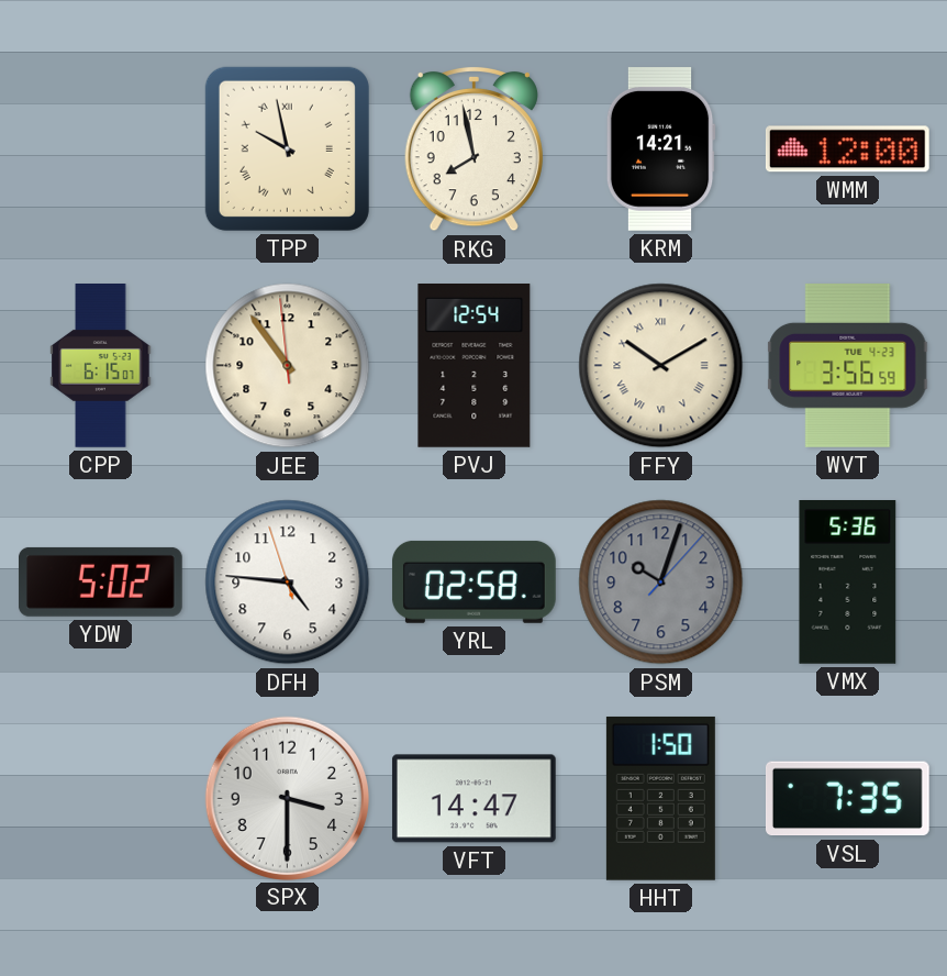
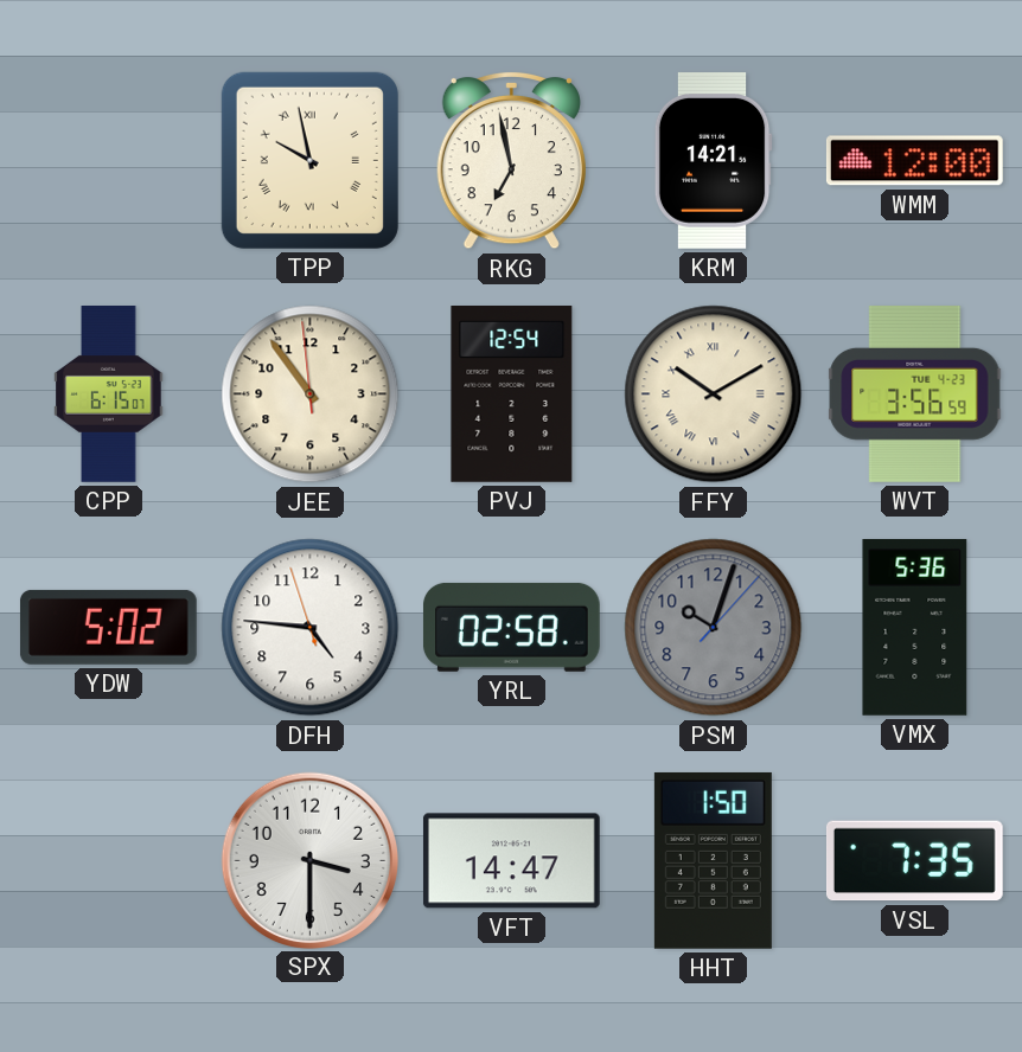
RKG: 7:58 -> 6:58 (511, 160)
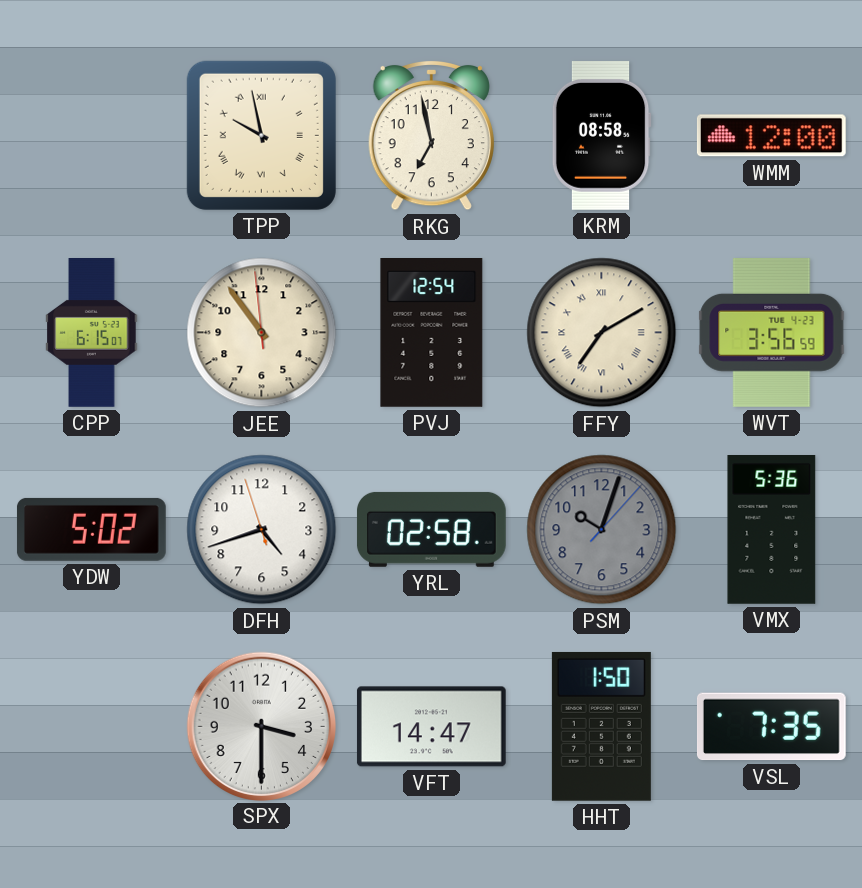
KRM: 14:21 -> 08:58 (601, 135)
FFY: 10:10 -> 7:10 (602, 333)
DFH: 4:45 -> 4:41 (262, 530)
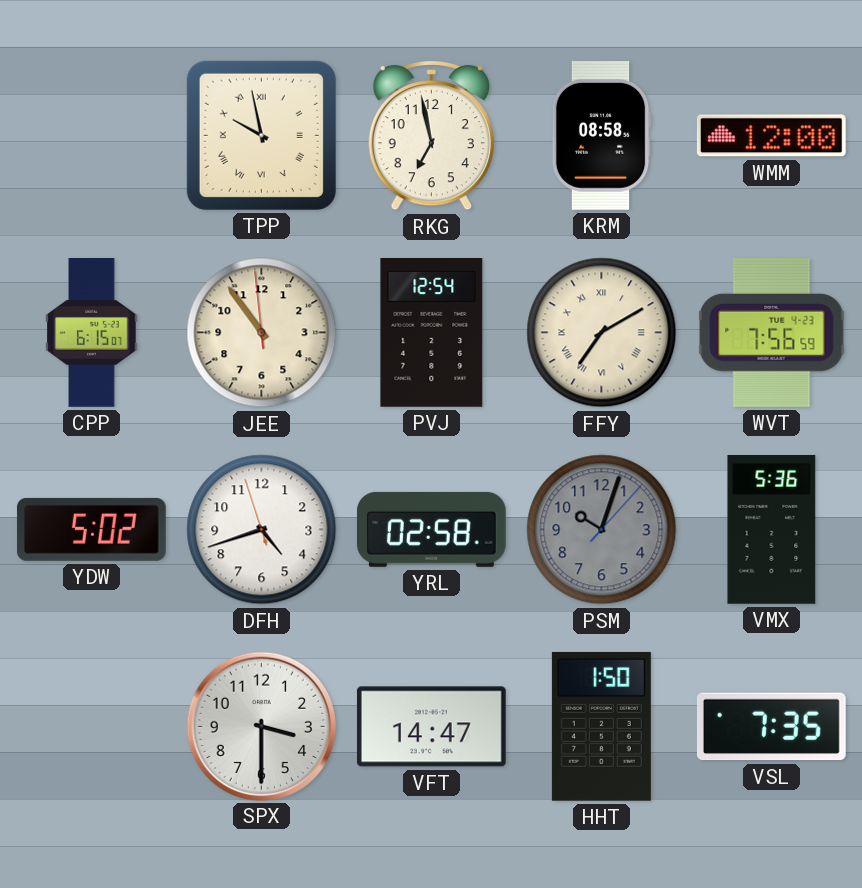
WVT: 3:56 -> 7:56 (772, 332)
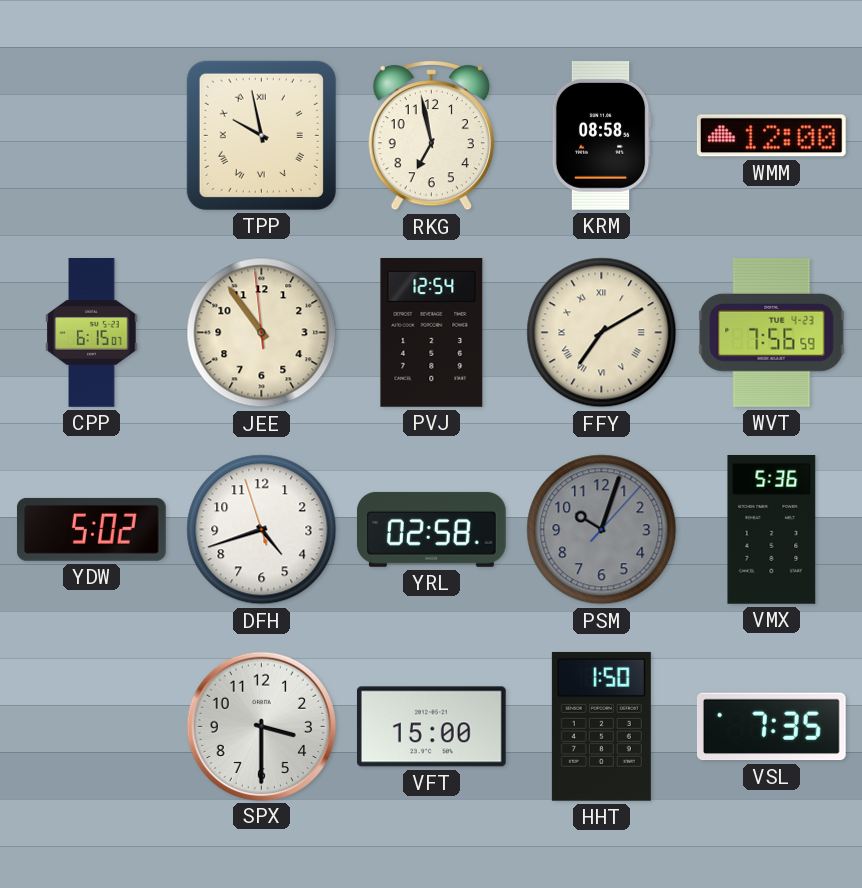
VFT: 14:47 -> 15:00 (431, 727)
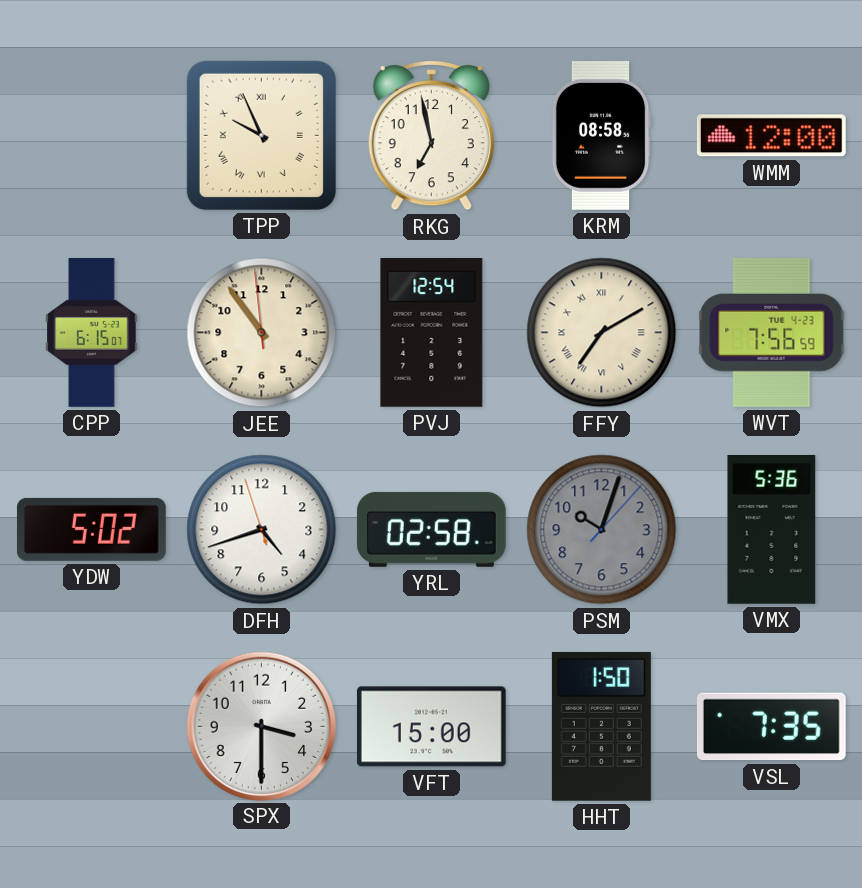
TPP: 9:58 -> 9:56 (261, 135)
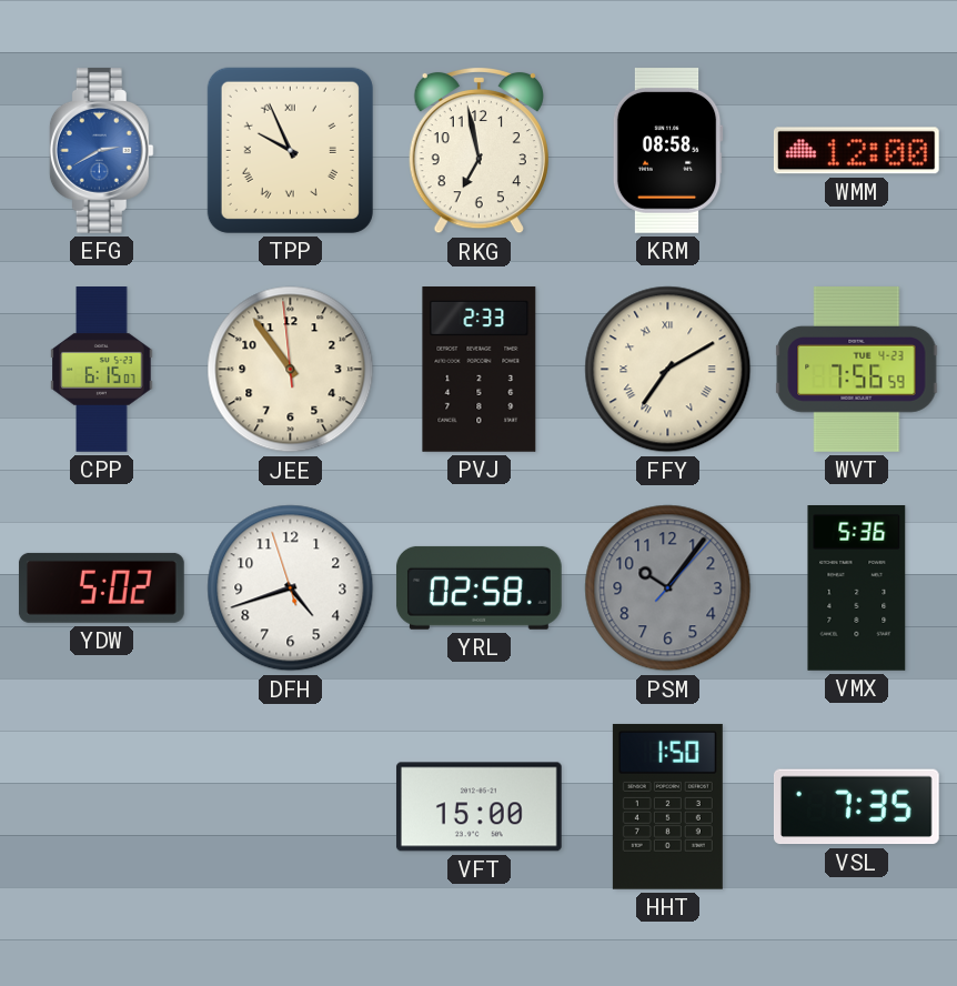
EFG: none -> 2:40 (101, 151)
PVJ: 12:54 -> 2:33 (480, 370)
PSM: 10:03 -> 10:06 (668, 588)
SPX: 3:30 -> none (261, 726)
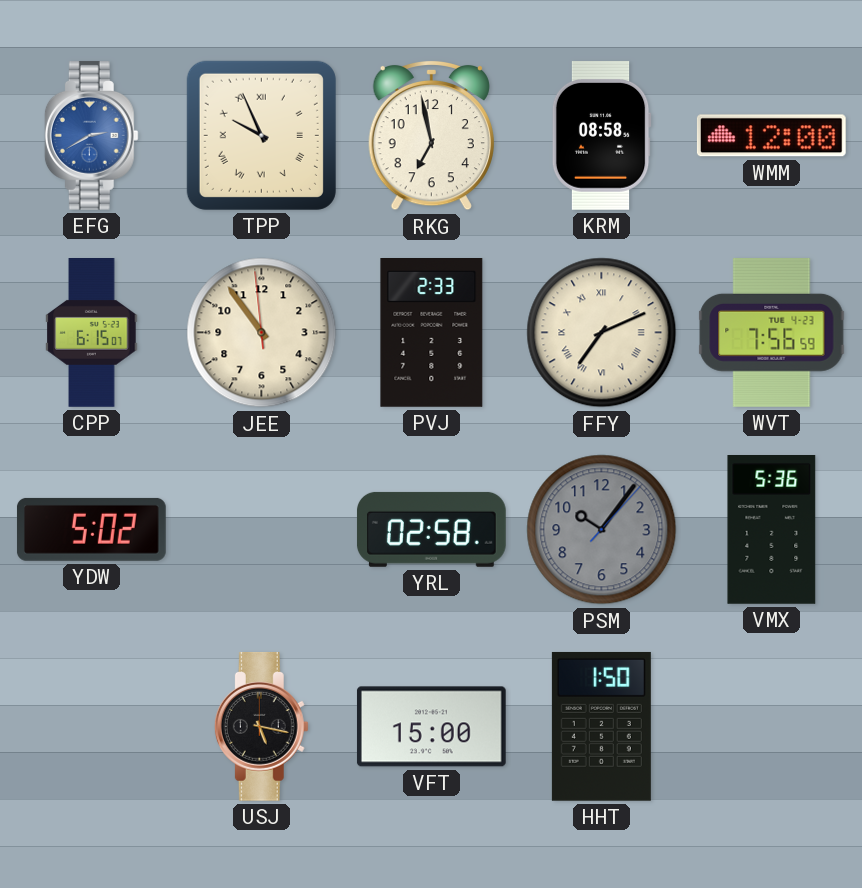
FFY: 7:10 -> 7:11 (602, 333)
DFH: 4:41 -> none (291, 588)
USJ: none -> 5:17 (261, 727)
VSL: 7:35 -> none (856, 807)
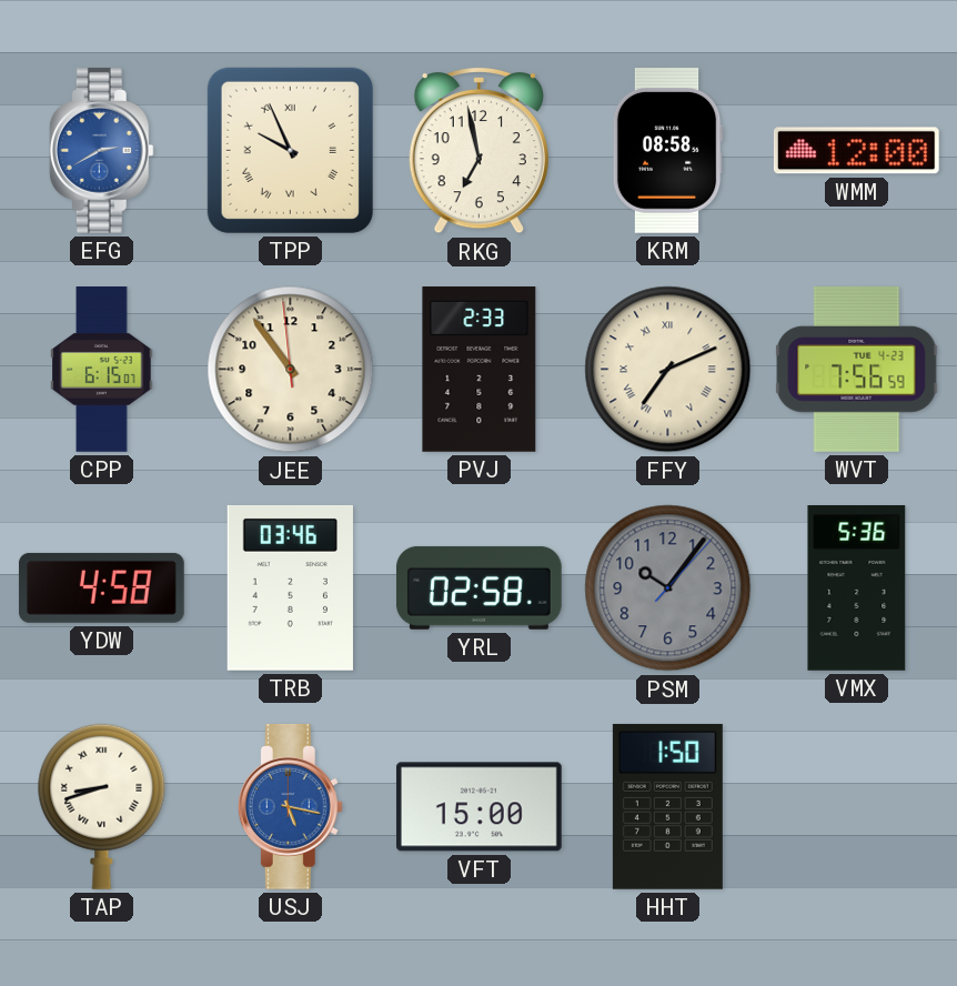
YDW: 5:02 -> 4:58 (101, 587)
TRB: none -> 03:46 (290, 587)
TAP: none -> 8:42 (102, 806)
USJ dial: black -> blue (290, 807)
